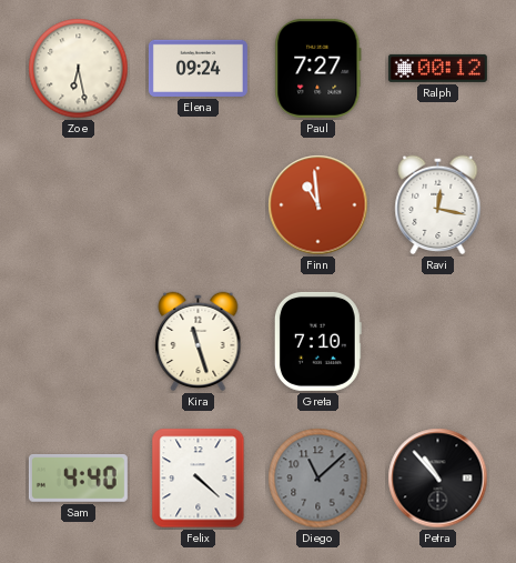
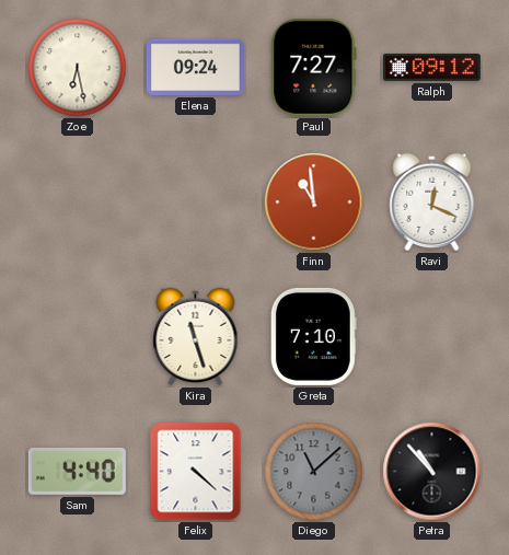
Ralph: 00:12 -> 09:12 (431, 67)
Ravi: 12:17 -> 12:19 (432, 203)
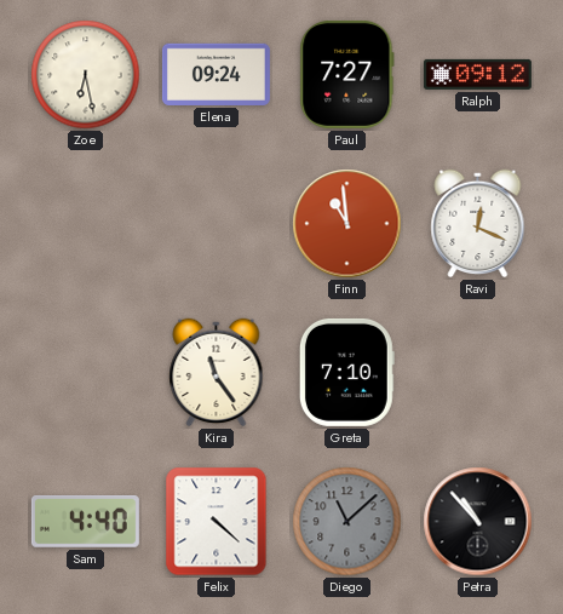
Kira: 11:27 -> 11:24 (217, 373)
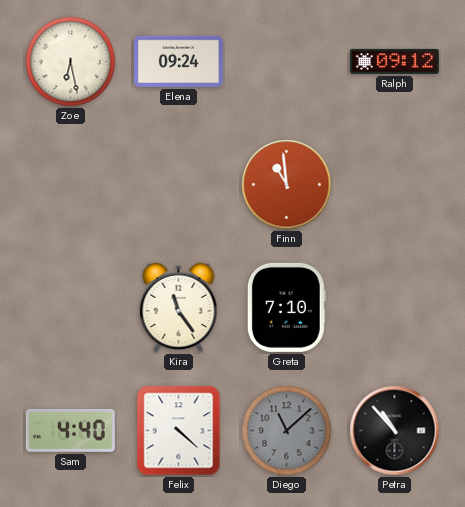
Paul: 7:27 -> none (347, 74)
Ravi: 12:19 -> none (478, 224)
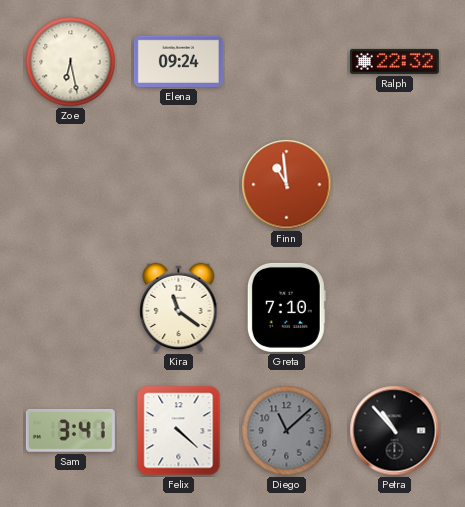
Ralph: 09:12 -> 22:32 (394, 61)
Kira: 11:24 -> 11:21 (179, 308)
Sam: 4:40 -> 3:41 (70, 430)
